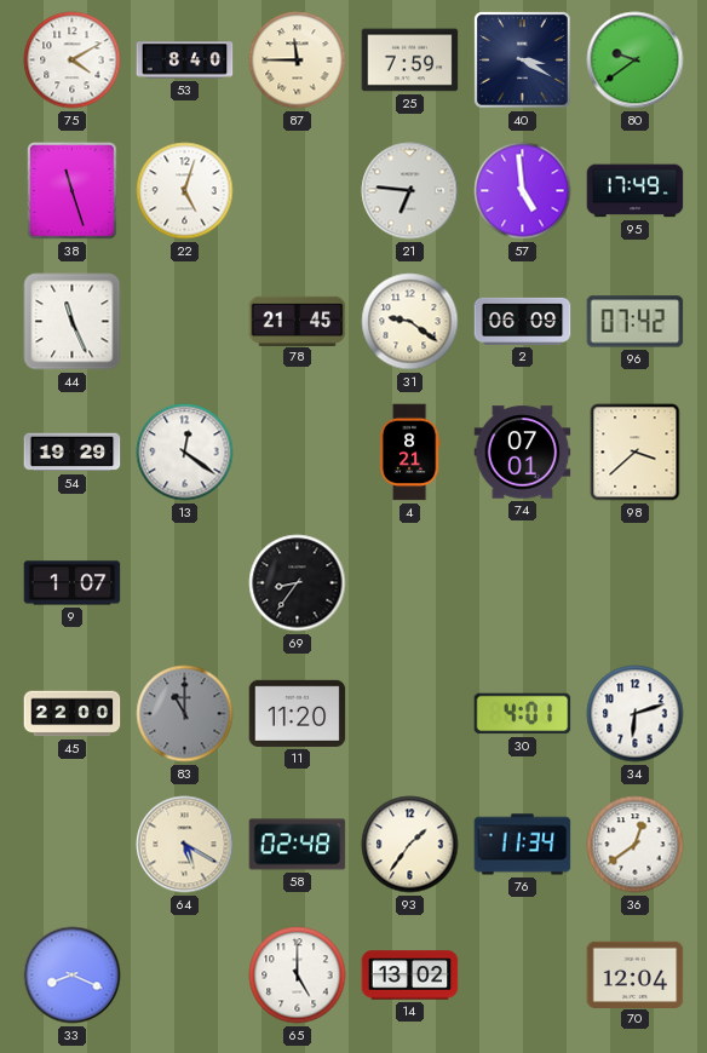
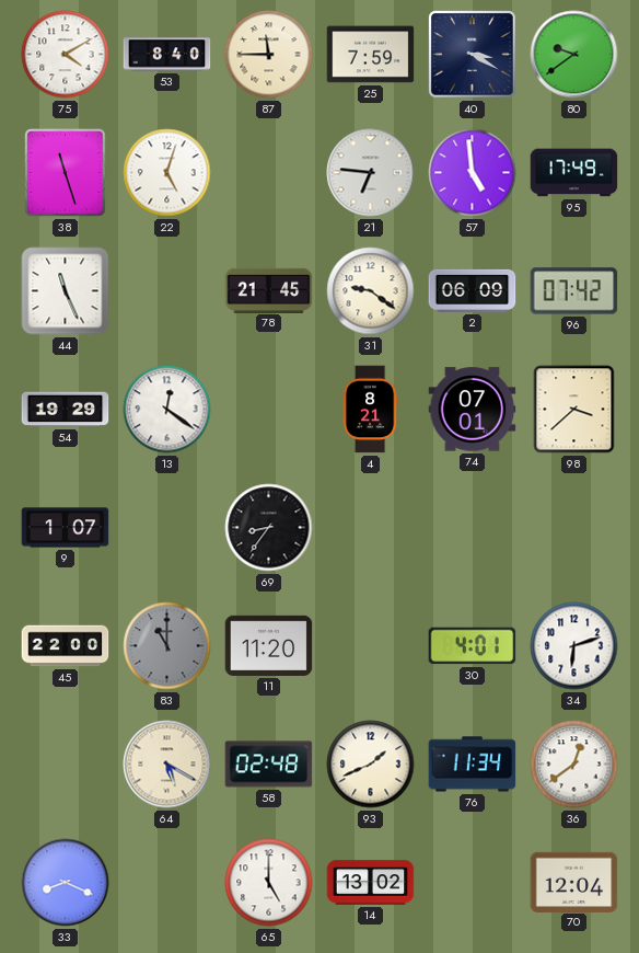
93: 1:36 -> 1:41 (371, 765)
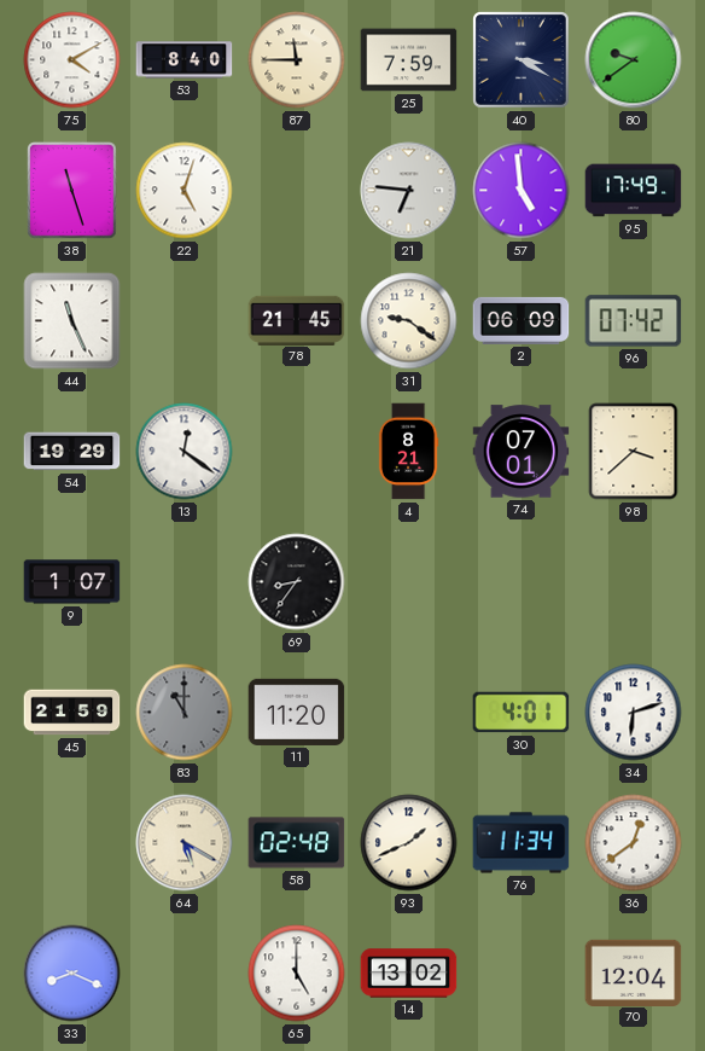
45: 22:00 -> 21:59 (72, 713)
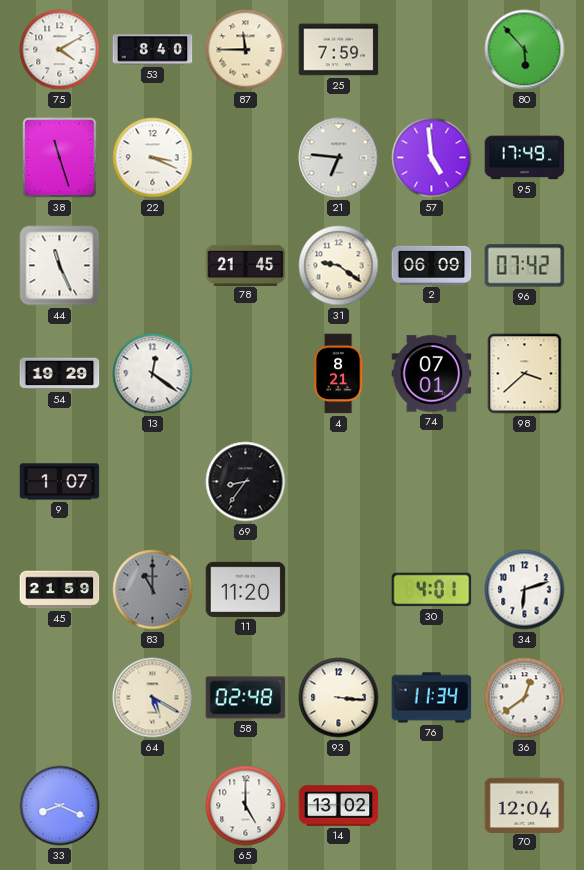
40: 3:20 -> none (522, 60)
80: 9:39 -> 5:53 (525, 50)
22: 5:03 -> 3:19 (153, 158)
93: 1:41 -> 3:16 (339, 698)
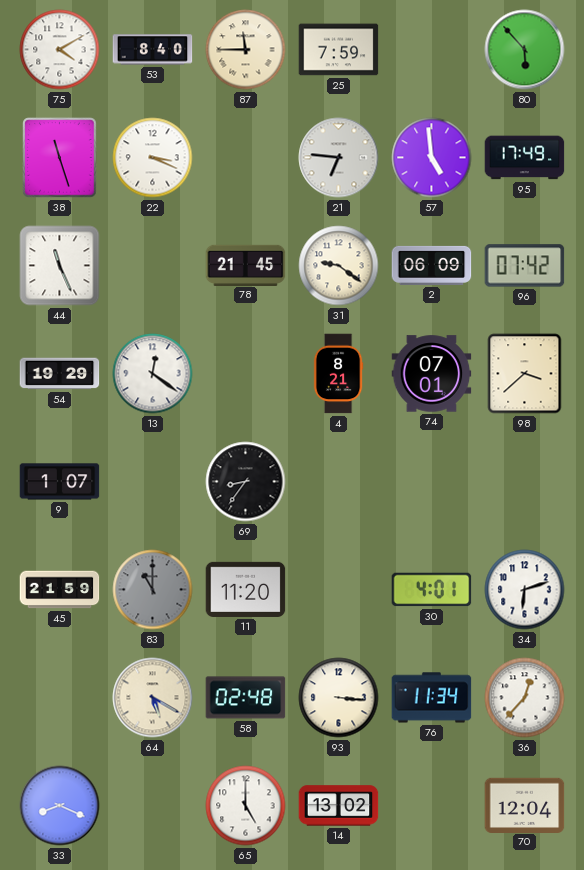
36: 12:39 -> 12:37 (525, 698)
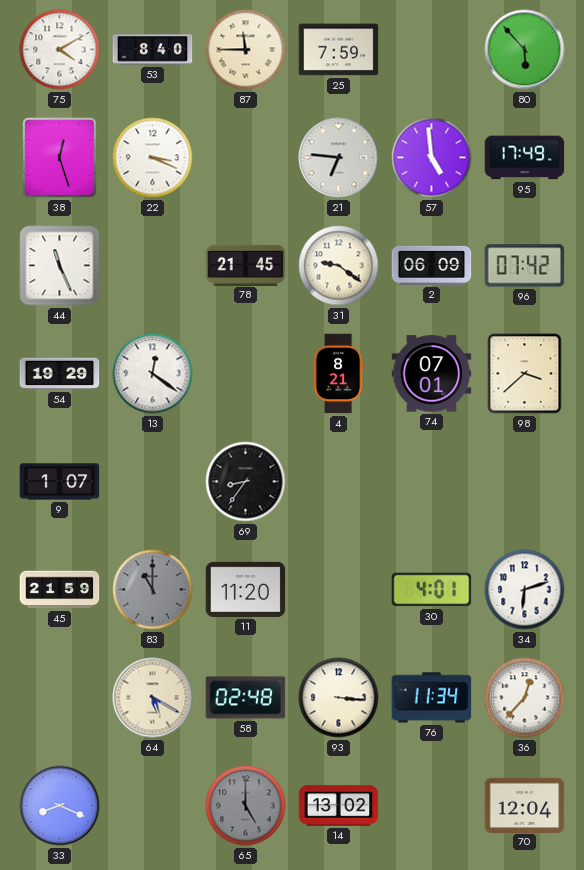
38: 11:27 -> 12:27 (60, 158)
65 dial: white -> grey (246, 806)
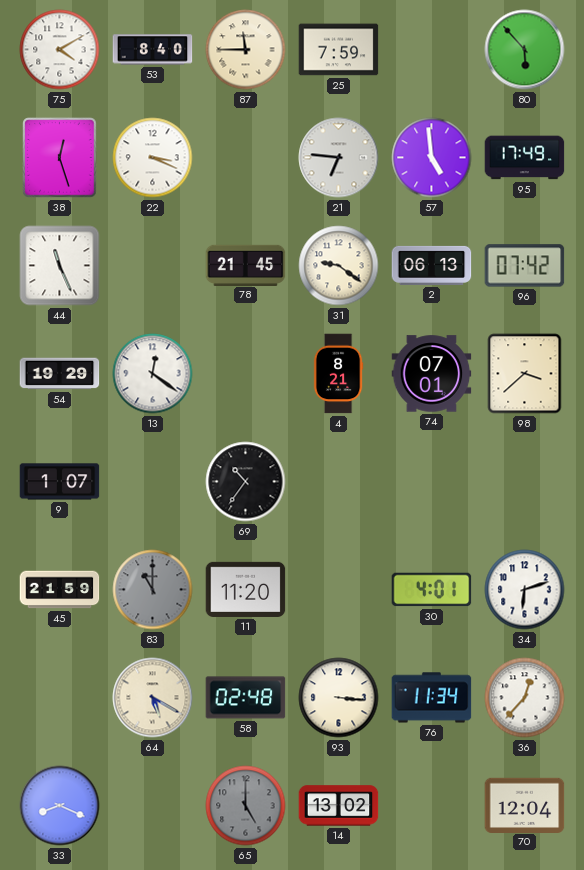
2: 06:09 -> 06:13 (432, 265)
69: 8:36 -> 10:36 (246, 482)
